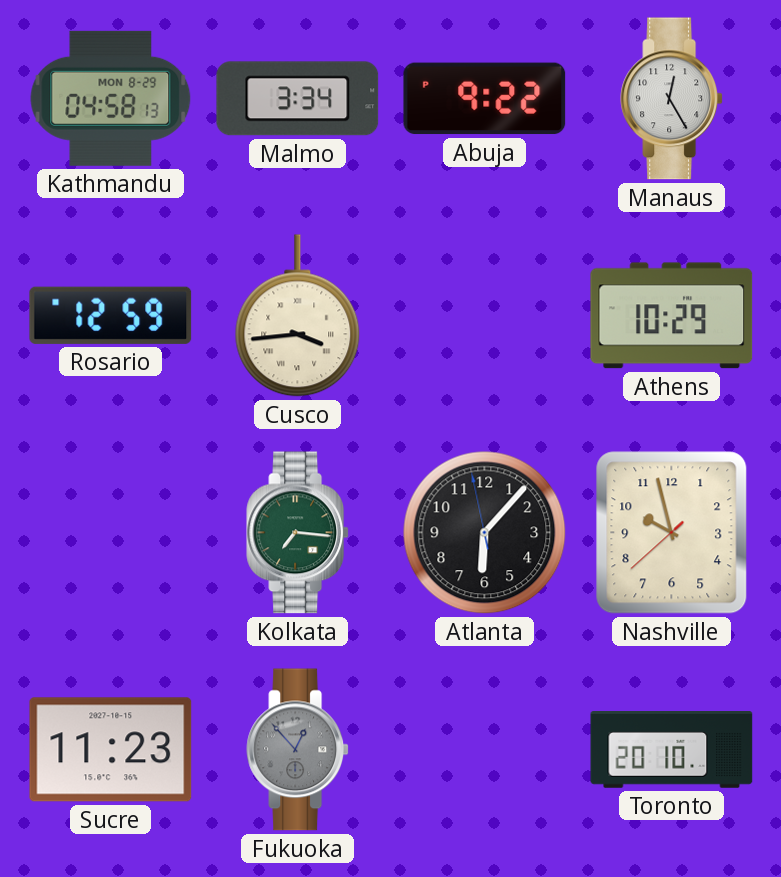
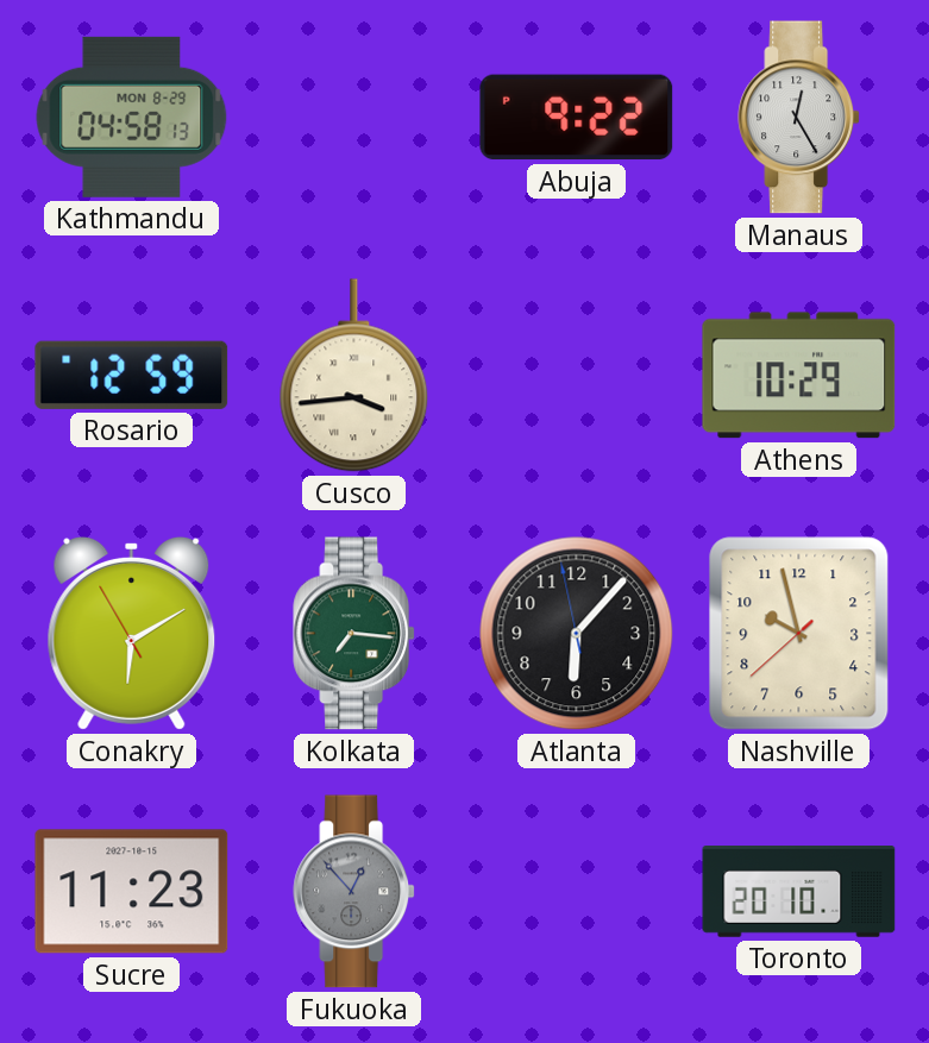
Malmo: 3:34 -> none (298, 99)
Conakry: none -> 6:09 (132, 633)
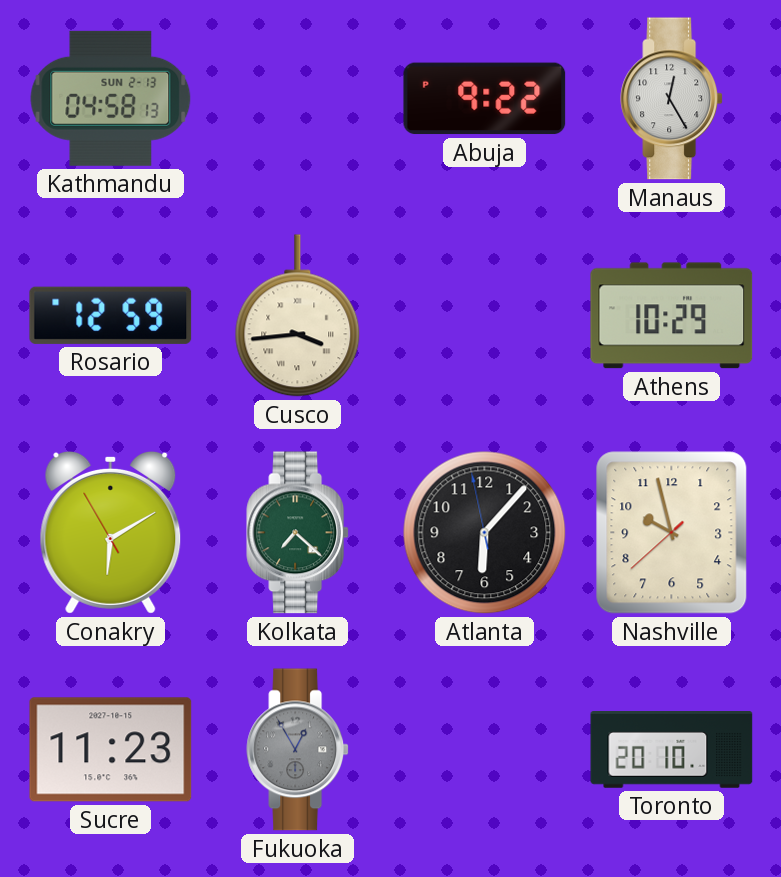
Kathmandu date: MON 8-29 -> SUN 2-13 (111, 98)
Kolkata: 7:16 -> 7:22 (298, 533)
Fukuoka: 12:53 -> 12:55 (298, 750)
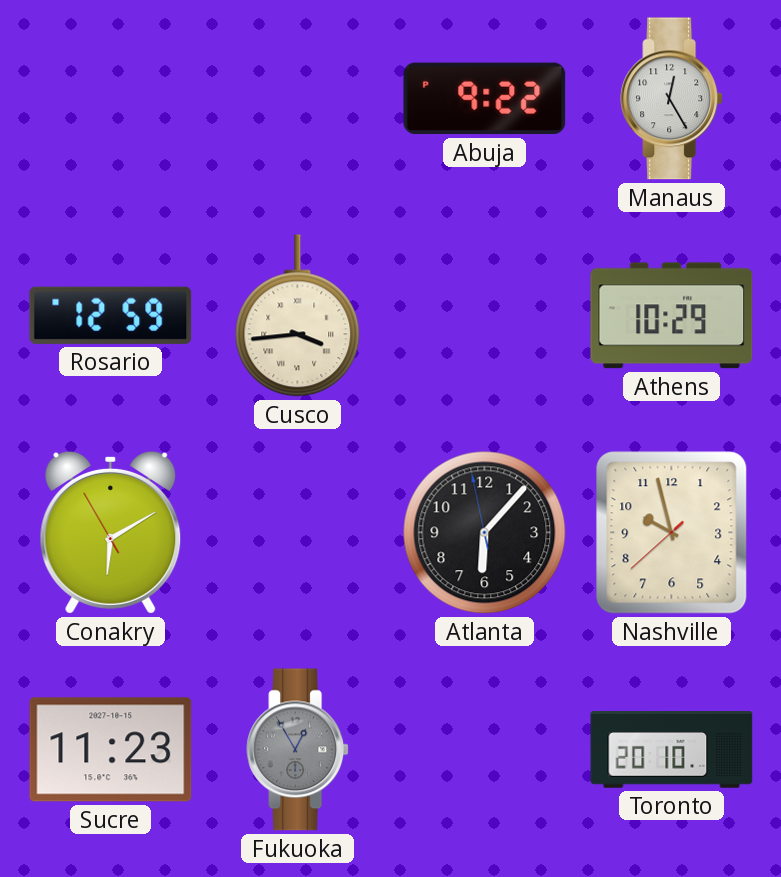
Kathmandu: 04:58 -> none (111, 98)
Kolkata: 7:22 -> none (298, 533)
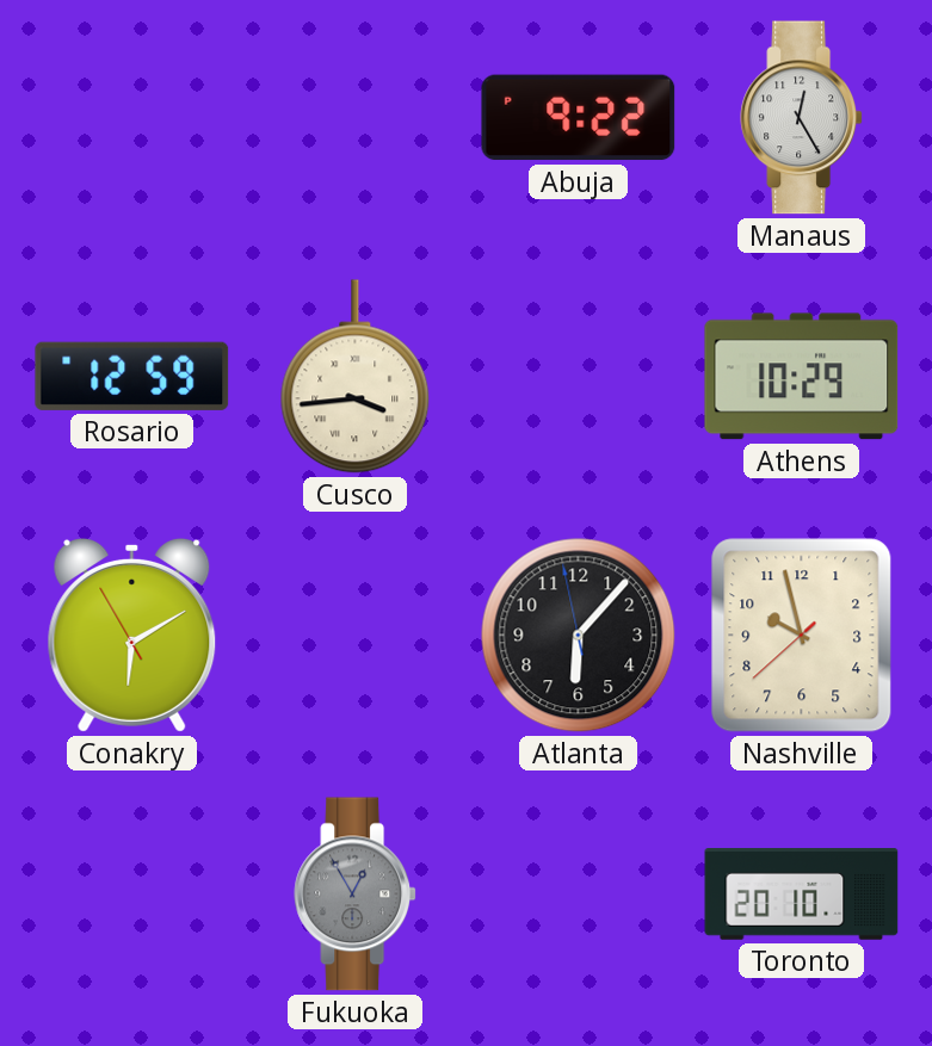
Sucre: 11:23 -> none (111, 750)
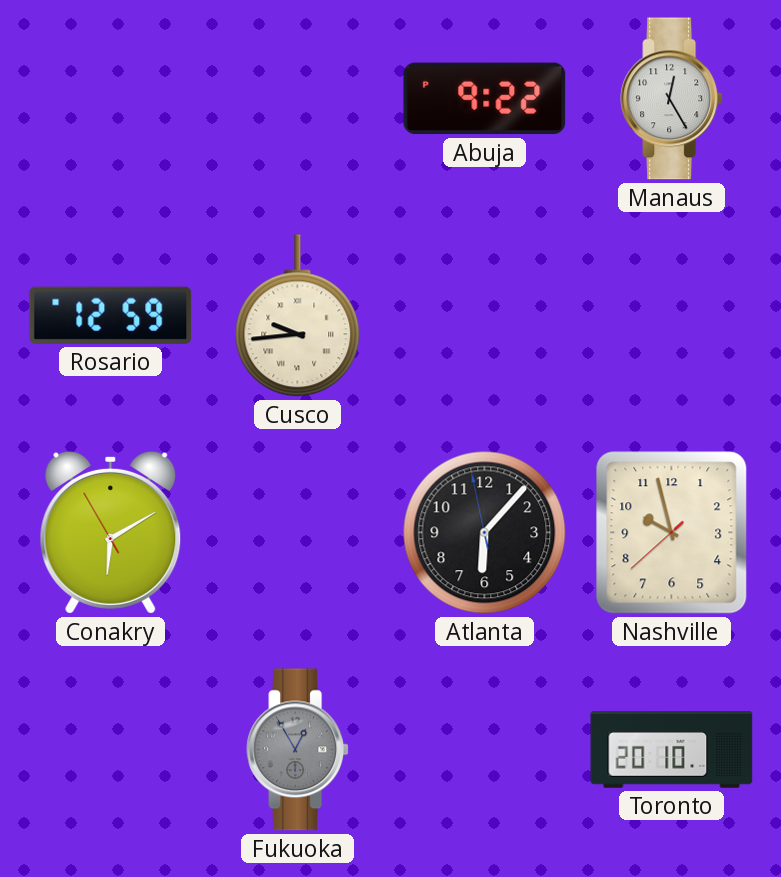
Cusco: 3:44 -> 9:44 (298, 316)
Athens: 10:29 -> none (802, 377)
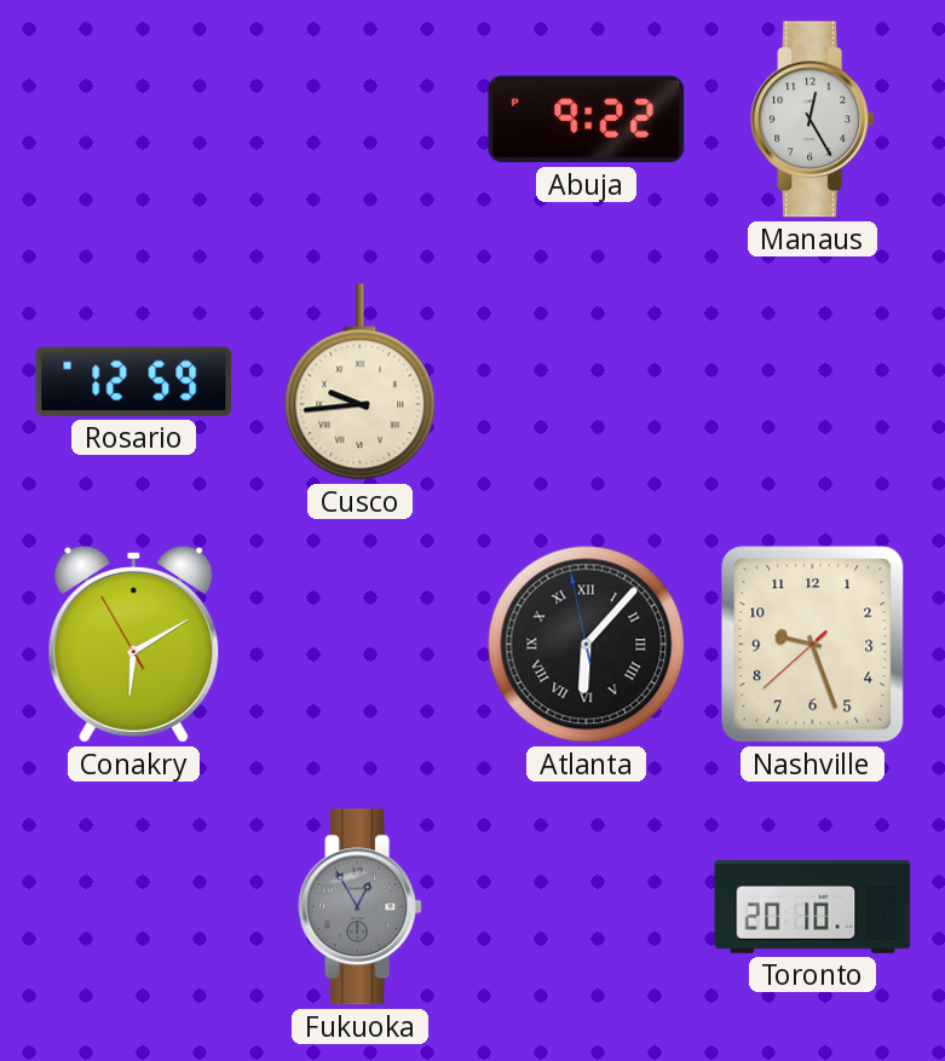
Atlanta numerals: Arabic -> Roman (587, 645)
Nashville: 9:57 -> 9:26 (813, 645)
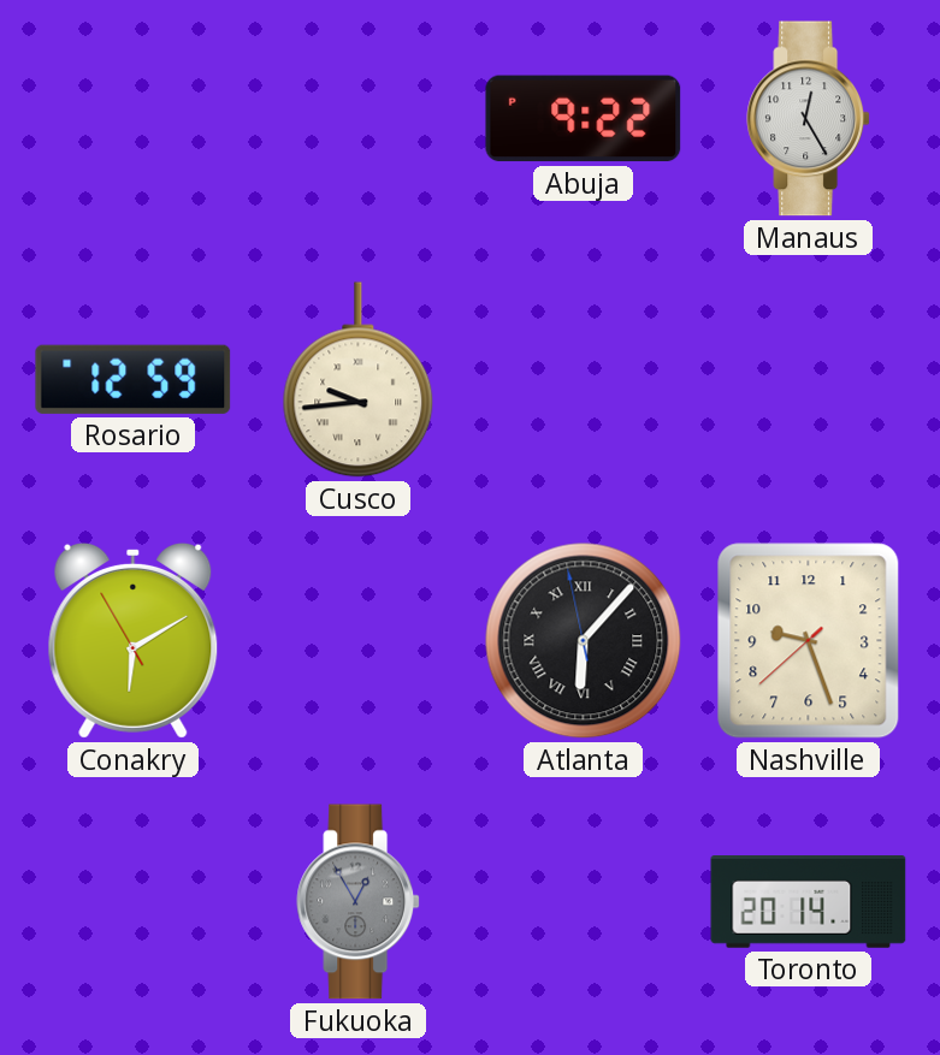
Toronto: 20:10 -> 20:14 (809, 902)
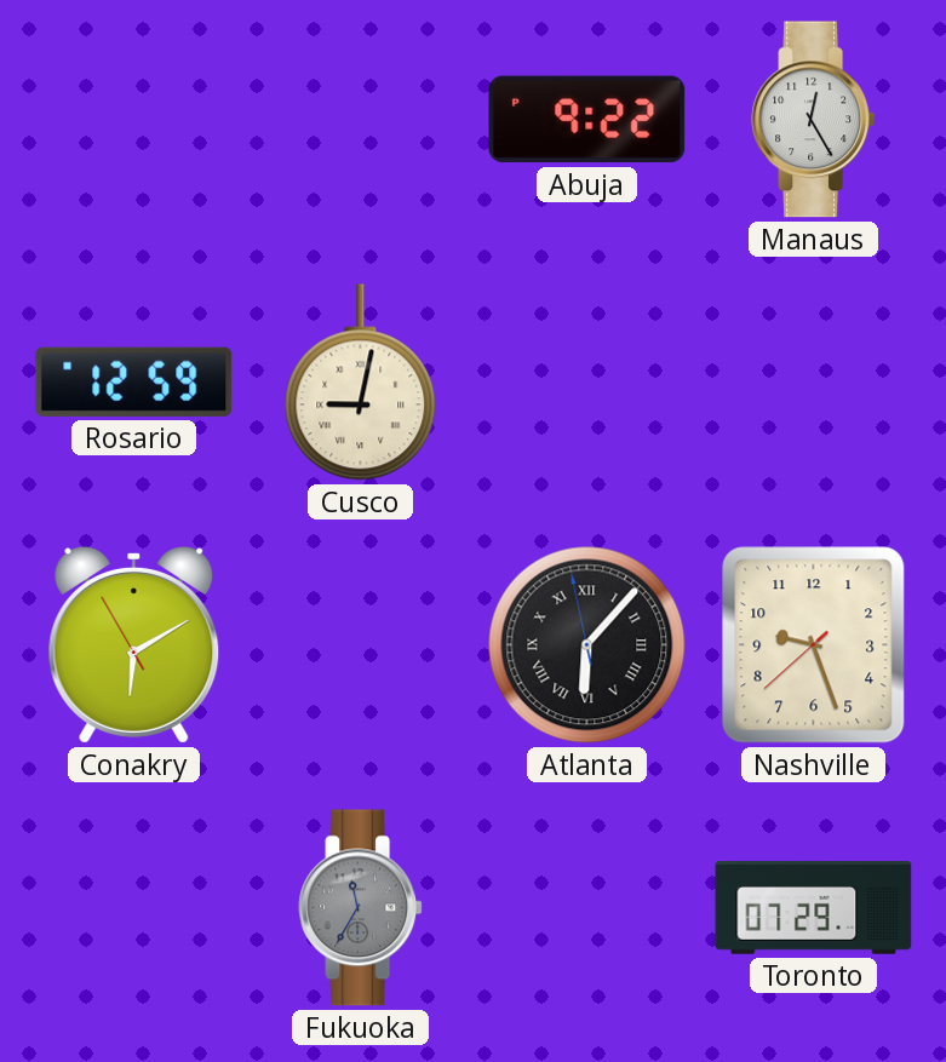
Cusco: 9:44 -> 9:02 (361, 383)
Fukuoka: 12:55 -> 11:35 (361, 908)
Toronto: 20:14 -> 07:29 (814, 908)
